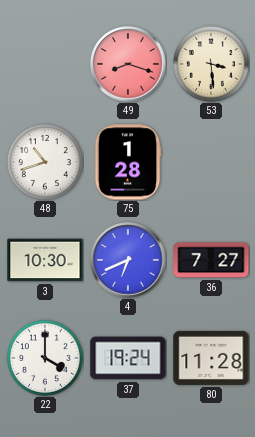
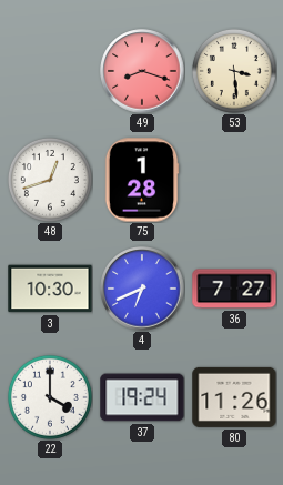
48: 10:42 -> 12:42 (50, 180)
80: 11:28 -> 11:26 (234, 397)
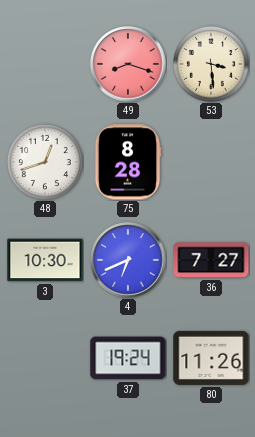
75: 1:28 -> 8:28 (128, 162)
22: 4:00 -> none (50, 397)
